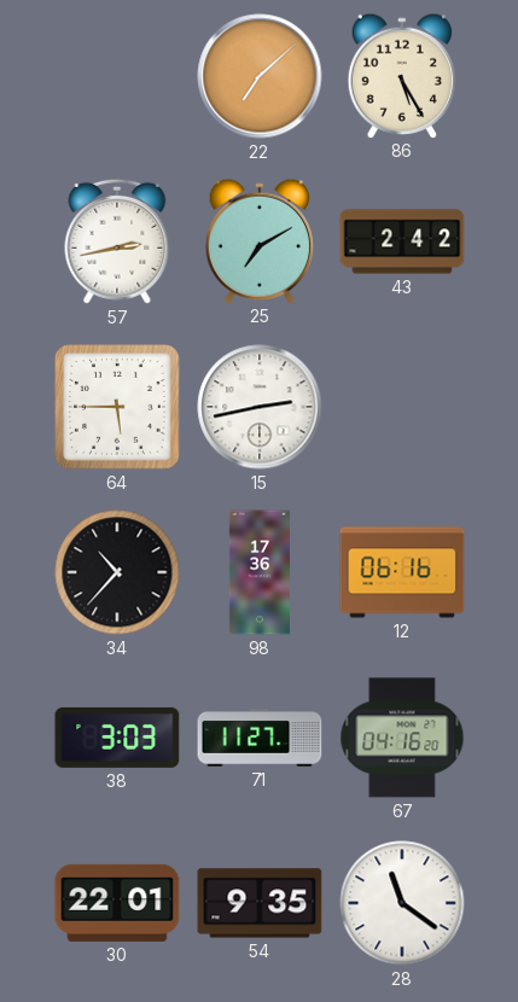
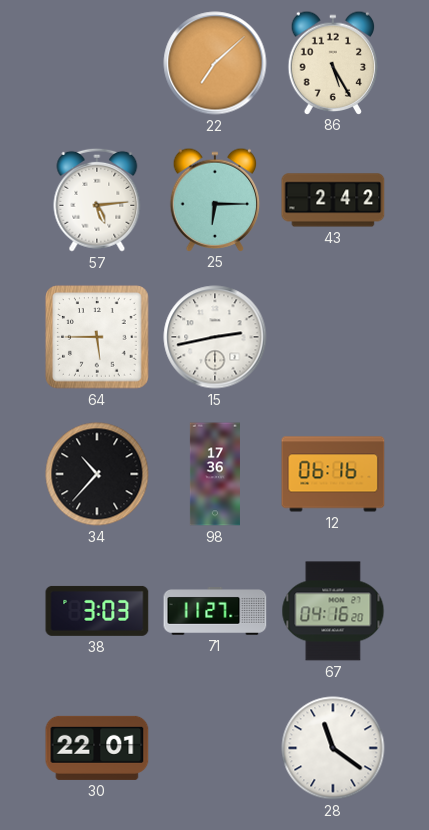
57: 2:43 -> 5:14 (97, 200)
25: 7:10 -> 6:15 (215, 199)
54: 9:35 -> none (260, 903)
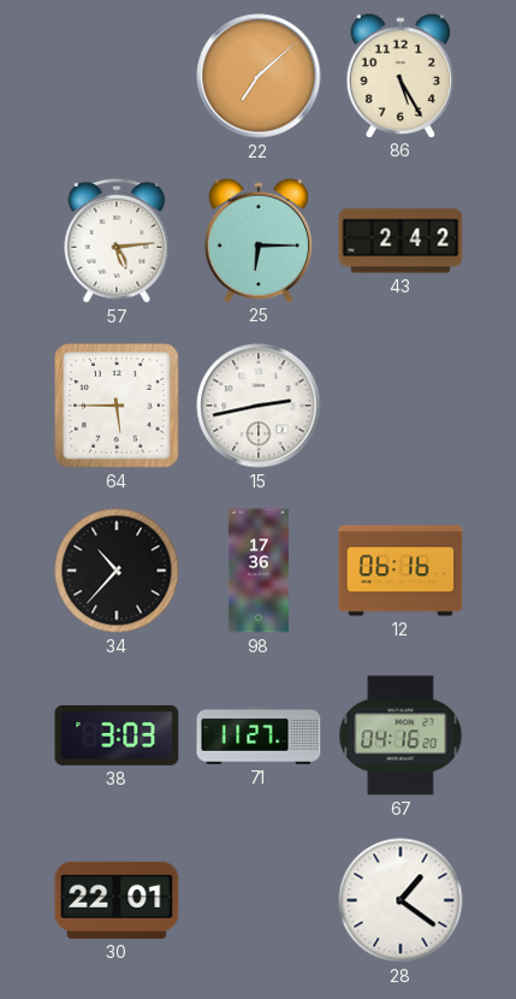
28: 11:21 -> 1:21 (401, 900)
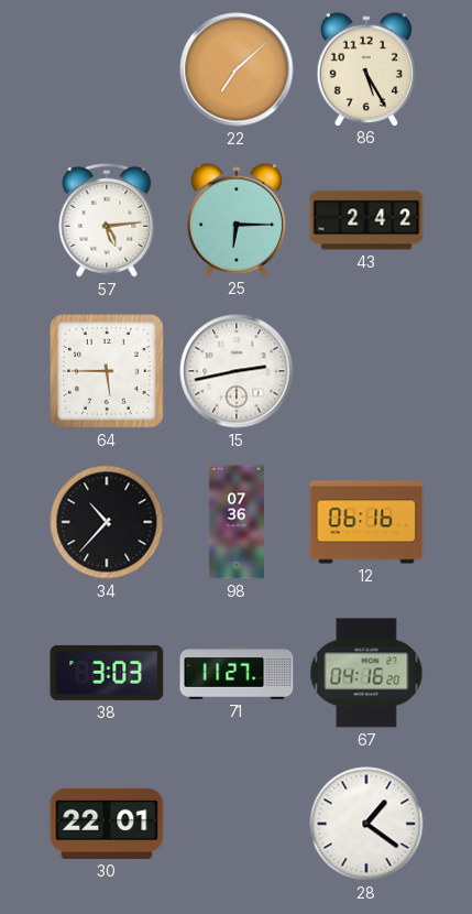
98: 17:36 -> 07:36 (237, 522)
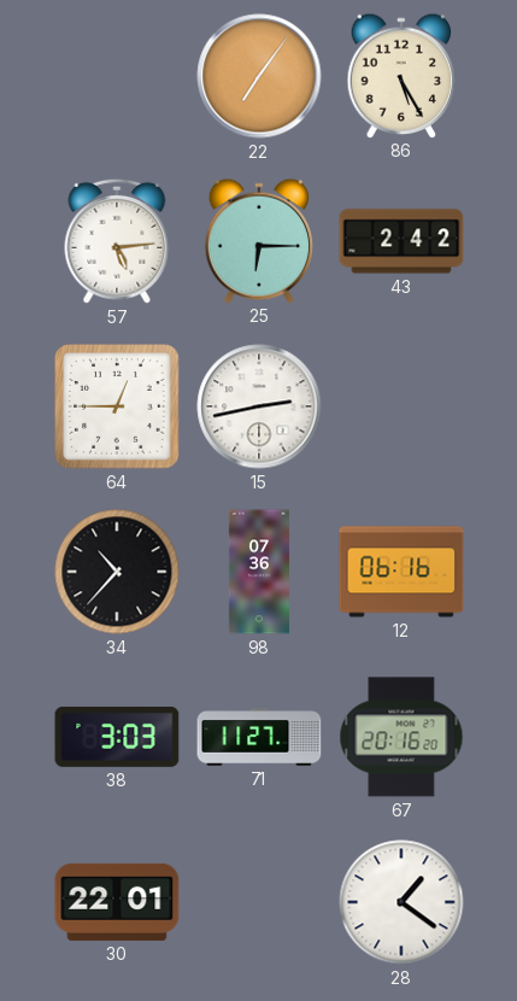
22: 7:08 -> 7:06 (259, 76)
64: 5:45 -> 12:45 (117, 406)
67: 04:16 -> 20:16 (401, 737)
